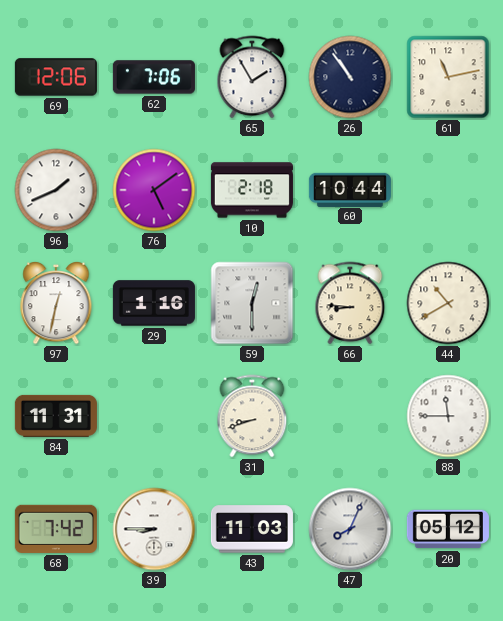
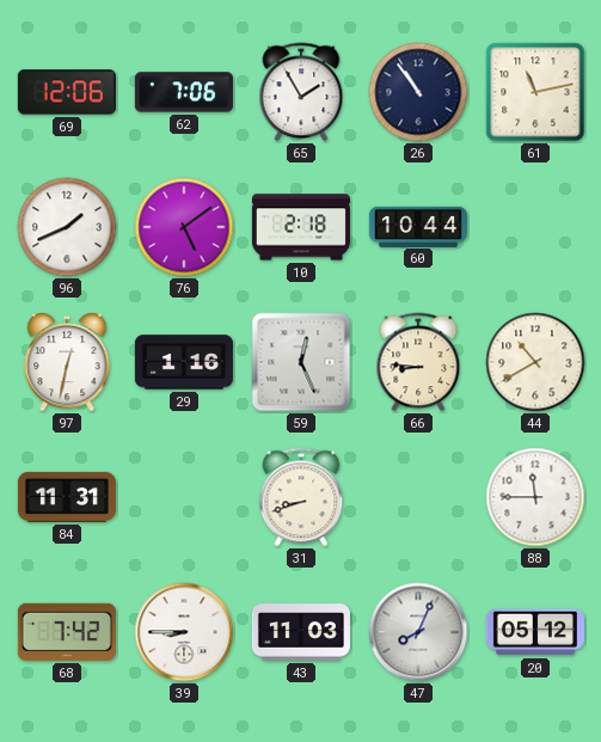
59: 12:30 -> 12:26 (301, 362)
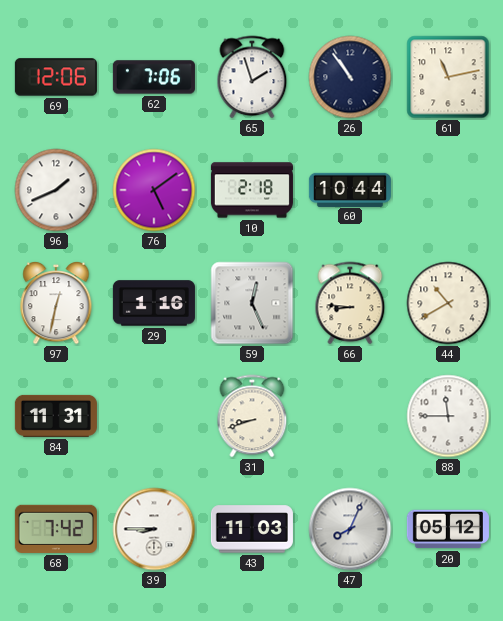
65: 1:55 -> 1:57 (252, 77)
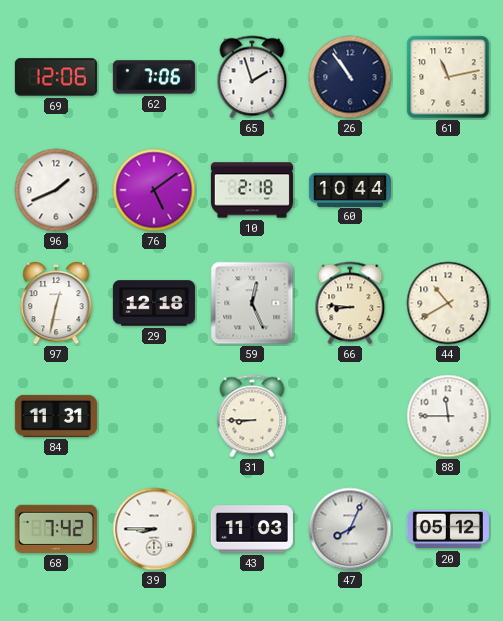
29: 1:16 -> 12:18 (154, 303)
31: 8:42 -> 8:45 (252, 416)
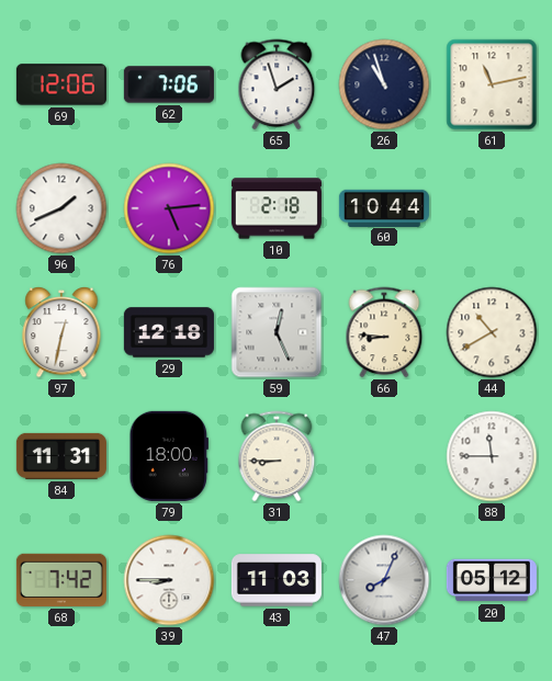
26: 10:54 -> 10:57 (384, 84)
76: 5:09 -> 5:14 (169, 208)
79: none -> 18:00 (169, 456)
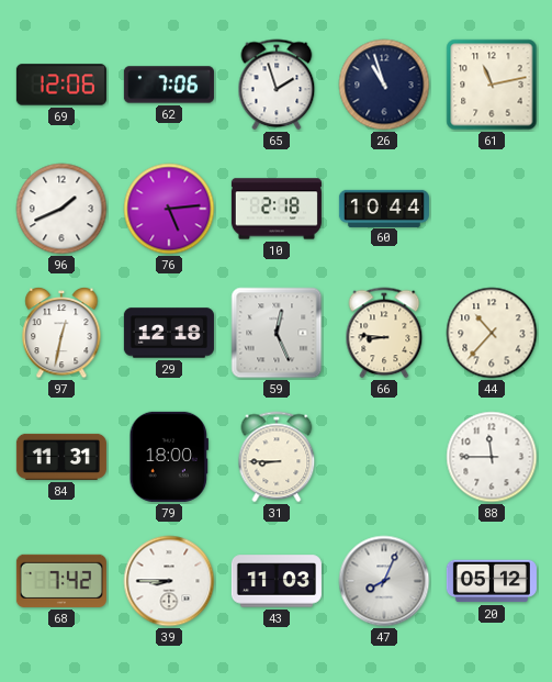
44: 10:40 -> 10:37 (492, 333)
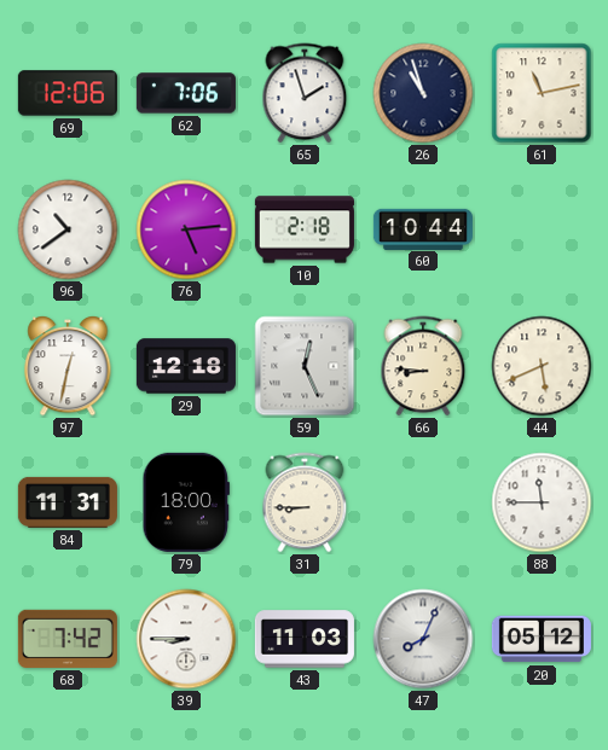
96: 1:41 -> 10:39 (68, 229)
44: 10:37 -> 5:41 (542, 366)
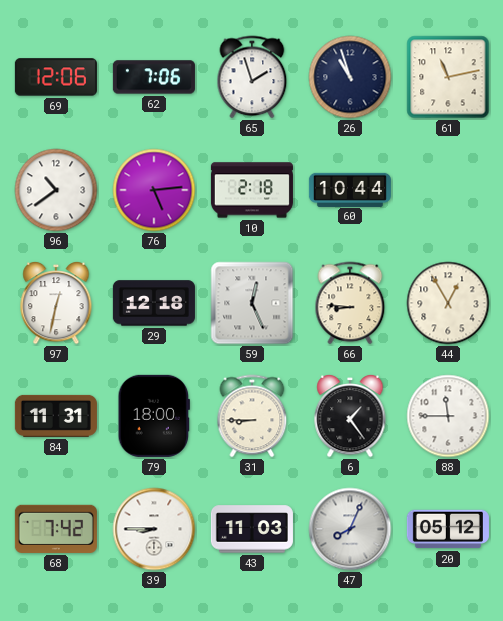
44: 5:41 -> 12:55 (448, 303)
6: none -> 1:24 (350, 416)
